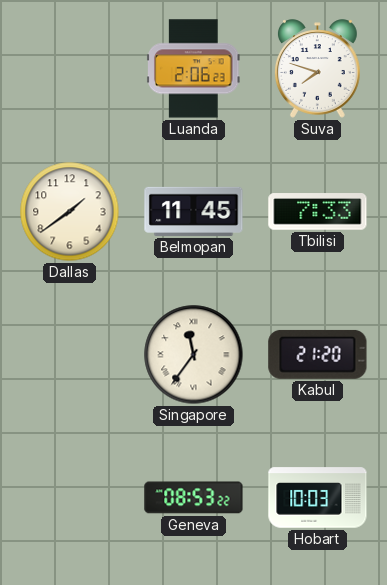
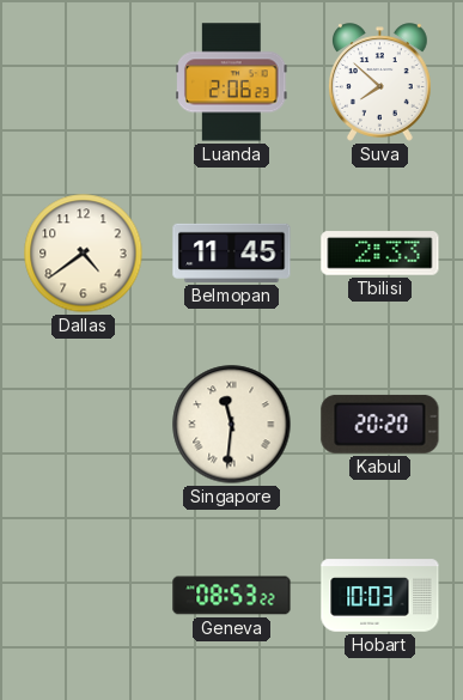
Suva: 7:48 -> 7:52 (380, 83)
Dallas: 1:39 -> 4:39 (84, 254)
Tbilisi: 7:33 -> 2:33 (380, 254)
Singapore: 11:36 -> 11:31 (232, 425)
Kabul: 21:20 -> 20:20 (380, 424)
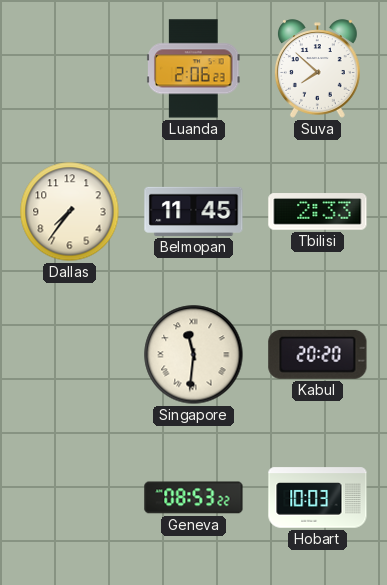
Dallas: 4:39 -> 7:36 (70, 212)
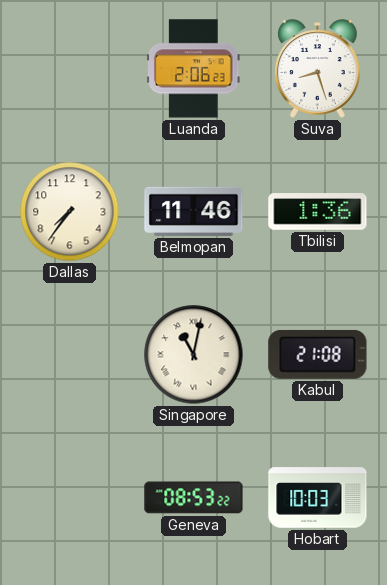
Suva: 7:52 -> 8:27 (318, 69)
Belmopan: 11:45 -> 11:46 (194, 211)
Tbilisi: 2:33 -> 1:36 (318, 212)
Singapore: 11:31 -> 11:02 (194, 355)
Kabul: 20:20 -> 21:08 (318, 354)
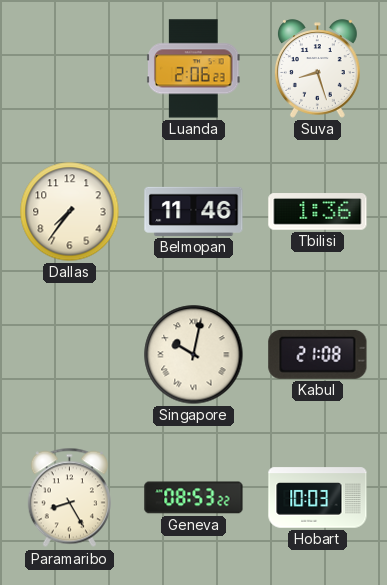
Singapore: 11:02 -> 10:02 (194, 355)
Paramaribo: none -> 8:25 (69, 498)
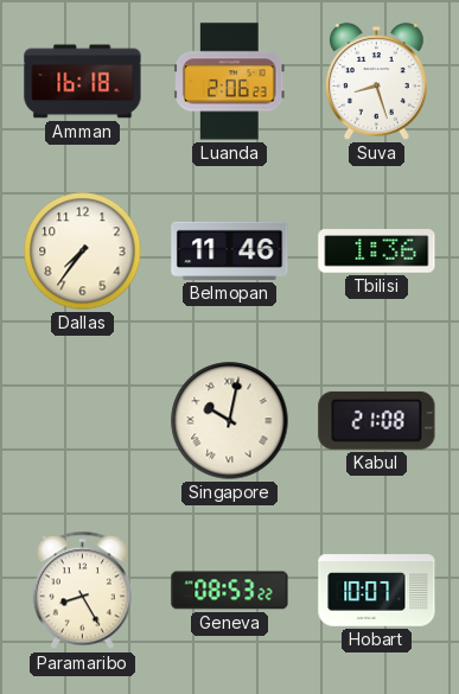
Amman: none -> 16:18 (83, 82)
Hobart: 10:03 -> 10:07 (377, 591)
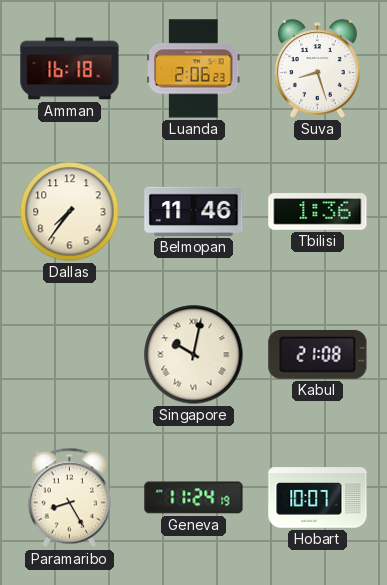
Geneva: 08:53 -> 11:24 (194, 498)
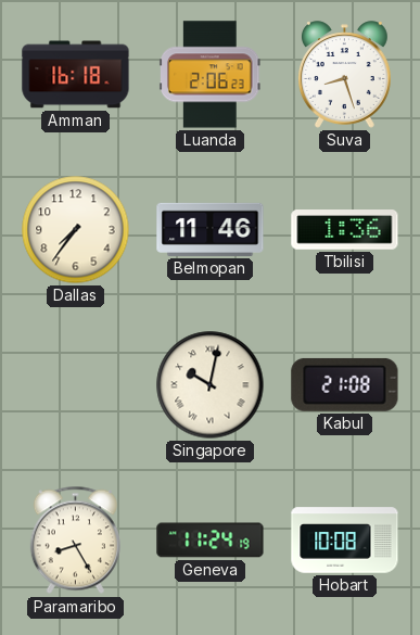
Hobart: 10:07 -> 10:08 (345, 541)
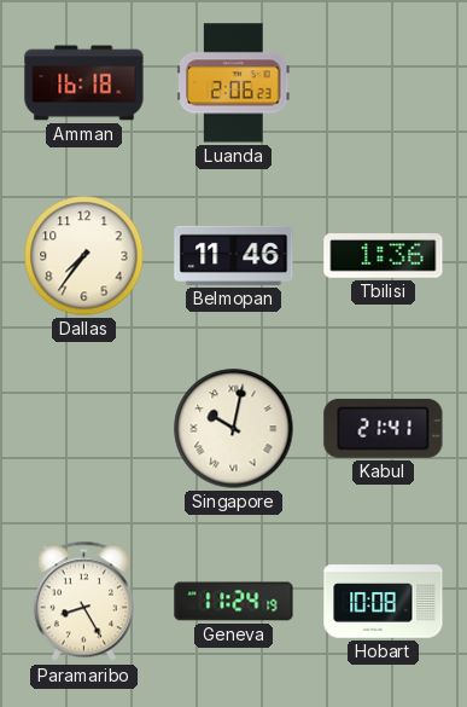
Suva: 8:27 -> none (345, 75)
Kabul: 21:08 -> 21:41 (384, 428)
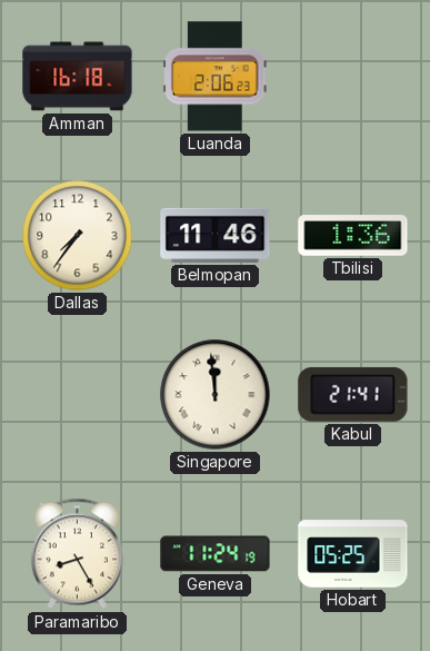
Singapore: 10:02 -> 11:59 (216, 395)
Hobart: 10:08 -> 05:25 (353, 554)
